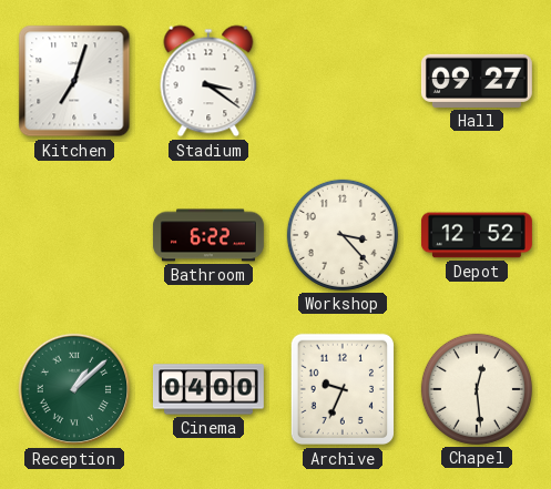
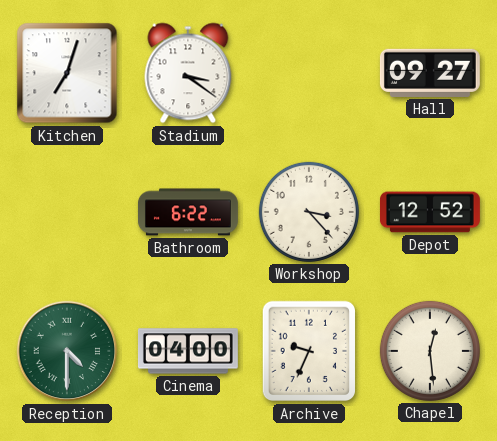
Reception: 1:08 -> 4:30 (67, 351)
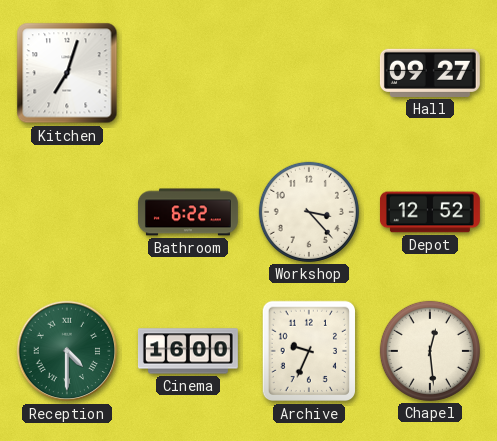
Stadium: 3:21 -> none (188, 73)
Cinema: 04:00 -> 16:00 (188, 351)
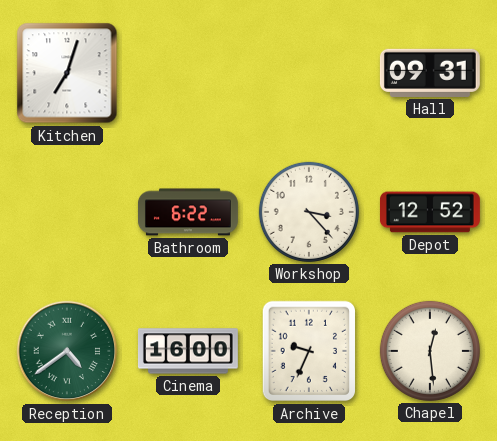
Hall: 09:27 -> 09:31 (430, 73)
Reception: 4:30 -> 4:39 (67, 351)
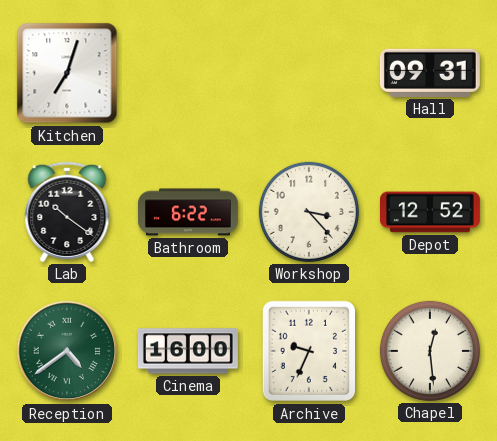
Lab: none -> 10:21 (67, 212)
